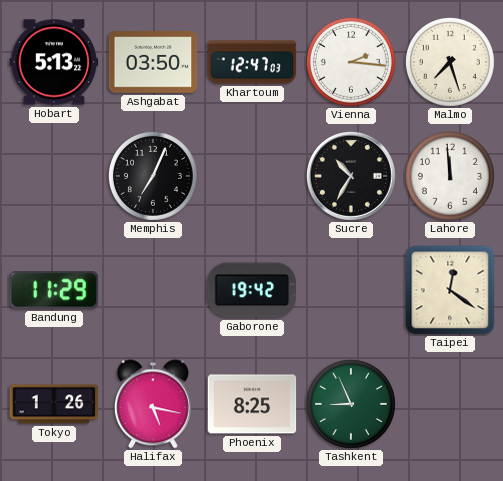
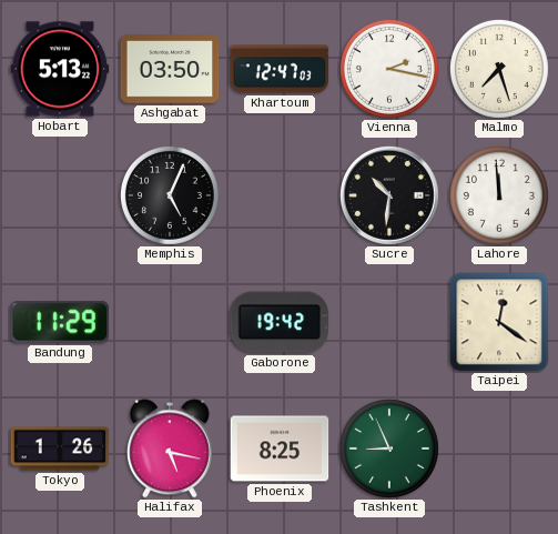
Vienna: 2:16 -> 2:17 (389, 69)
Memphis: 7:04 -> 5:04 (170, 195)
Sucre: 10:35 -> 10:31 (389, 195)
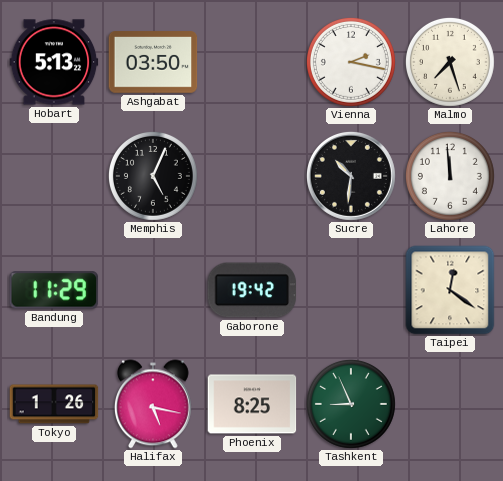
Khartoum: 12:47 -> none (280, 69)
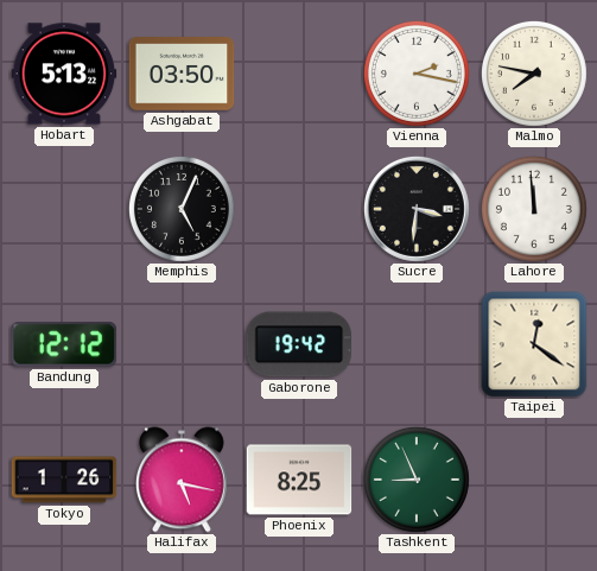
Malmo: 7:27 -> 7:47 (534, 74)
Sucre: 10:31 -> 3:31 (417, 209)
Bandung: 11:29 -> 12:12 (64, 344)
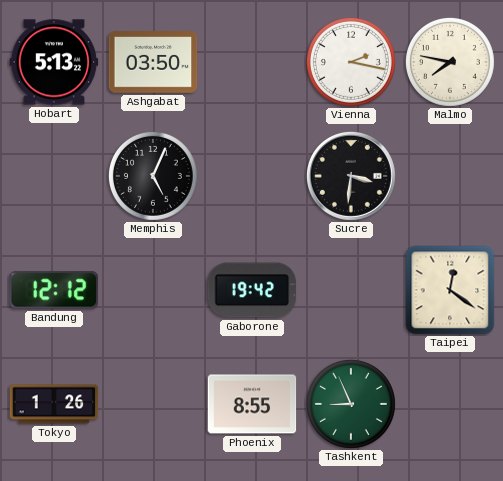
Lahore: 11:59 -> none (534, 209)
Halifax: 5:17 -> none (182, 480)
Phoenix: 8:25 -> 8:55 (252, 404)
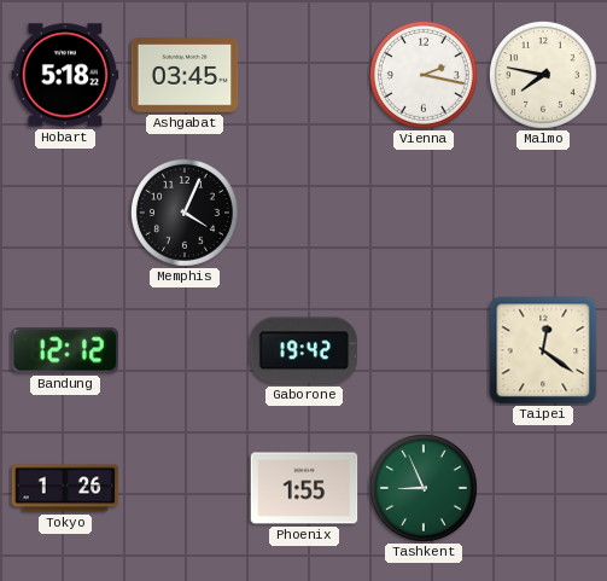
Hobart: 5:13 -> 5:18 (65, 75)
Ashgabat: 03:50 -> 03:45 (185, 75)
Memphis: 5:04 -> 4:04 (185, 213)
Sucre: 3:31 -> none (351, 176)
Phoenix: 8:55 -> 1:55 (304, 488)
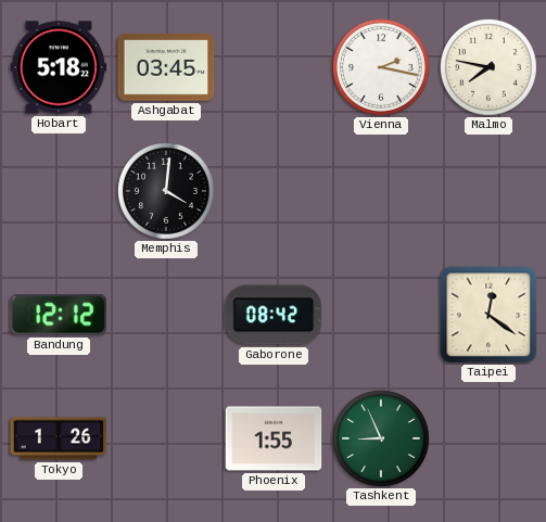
Memphis: 4:04 -> 4:01 (166, 191)
Gaborone: 19:42 -> 08:42 (274, 315)
